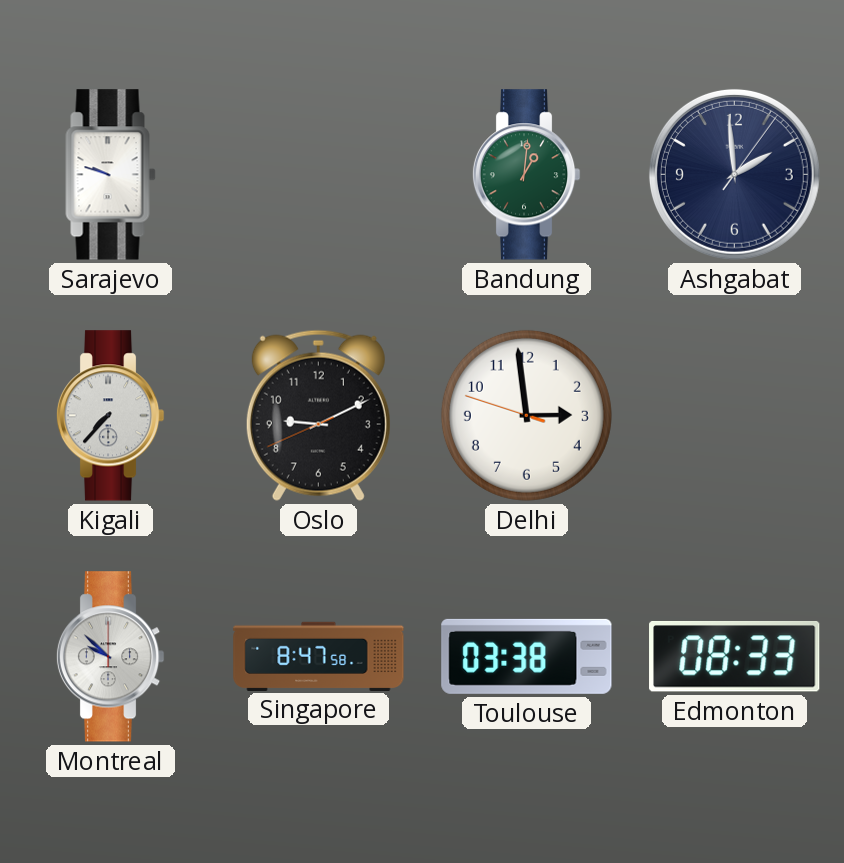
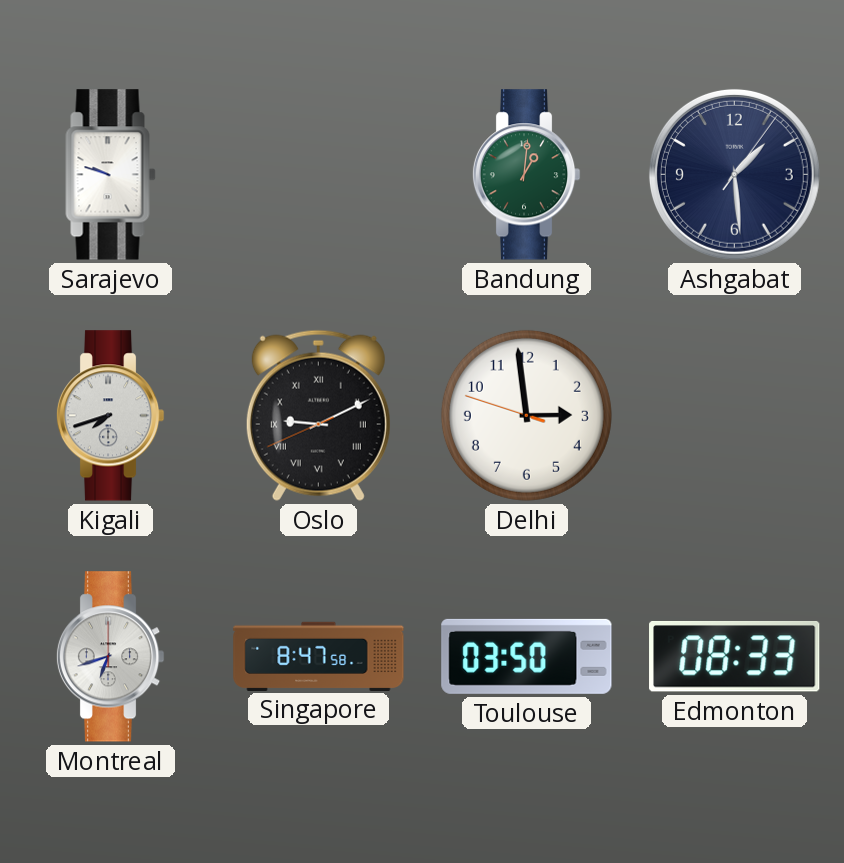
Ashgabat: 1:59 -> 1:29 (734, 174)
Kigali: 7:37 -> 7:42 (110, 416)
Oslo numerals: Arabic -> Roman (318, 415)
Montreal: 9:52 -> 6:42 (110, 657)
Toulouse: 03:38 -> 03:50 (527, 656)
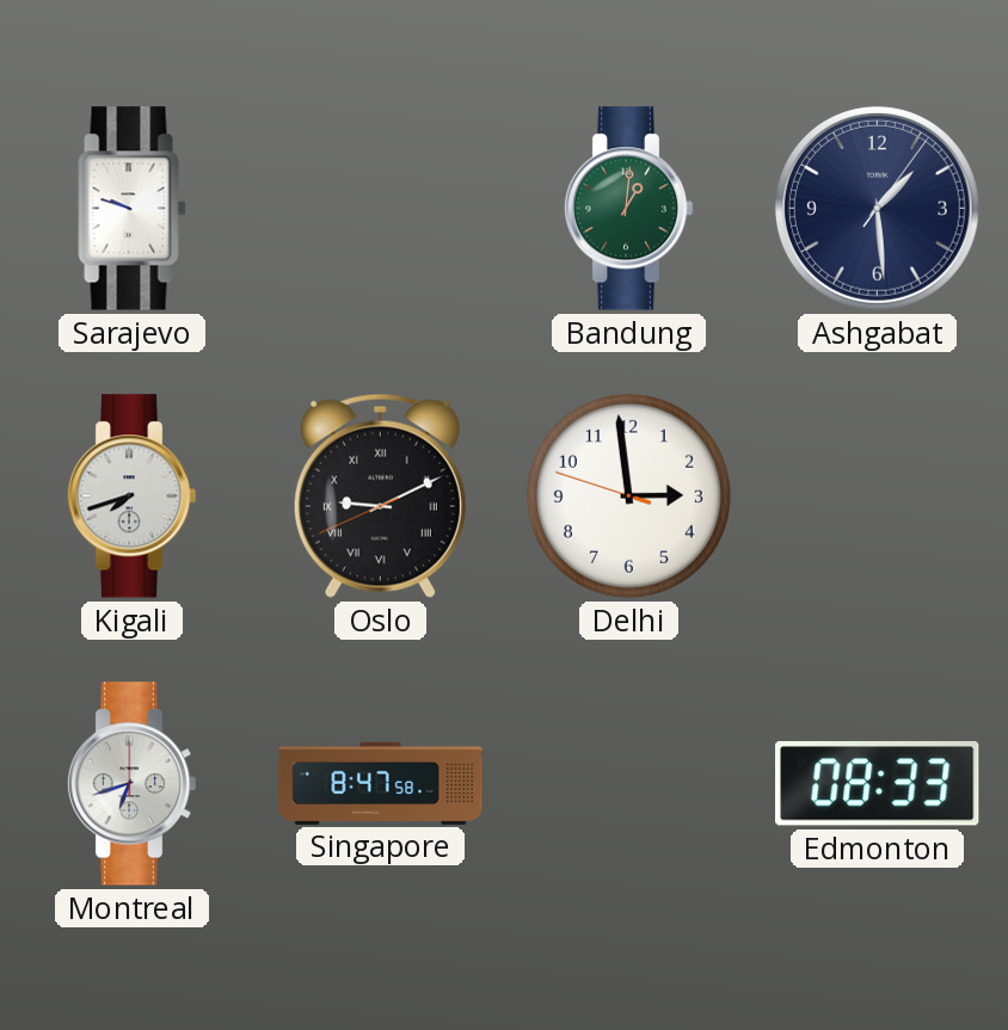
Toulouse: 03:50 -> none (527, 656)
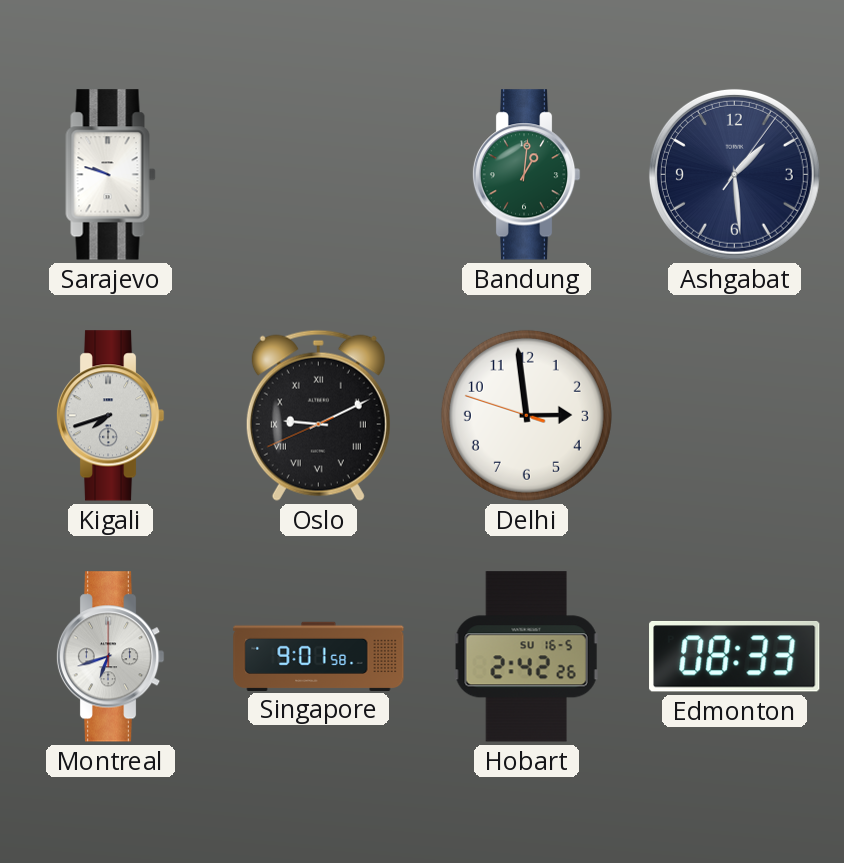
Singapore: 8:47 -> 9:01 (319, 656)
Hobart: none -> 2:42 (527, 657)
